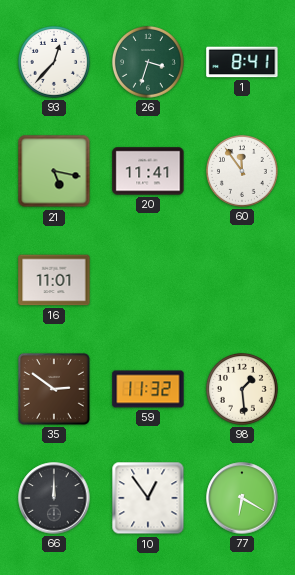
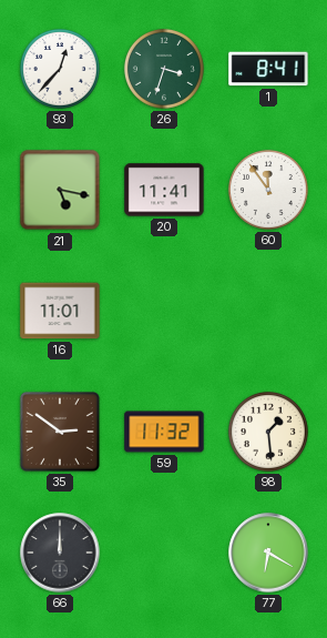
10: 12:54 -> none (148, 498)
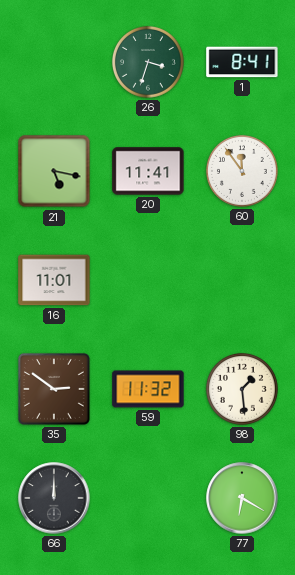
93: 12:37 -> none (60, 69)
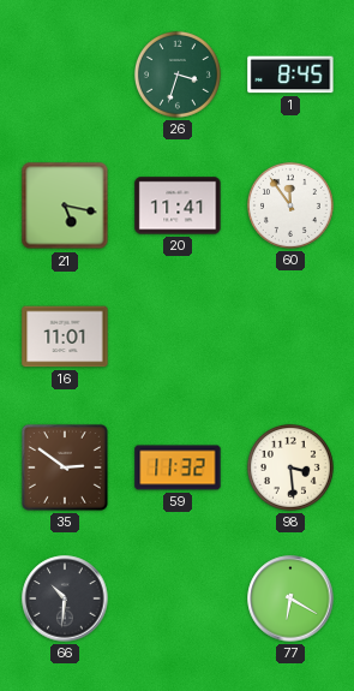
1: 8:41 -> 8:45 (290, 75)
98: 1:29 -> 3:29 (290, 467)
66: 12:00 -> 10:31 (65, 598)
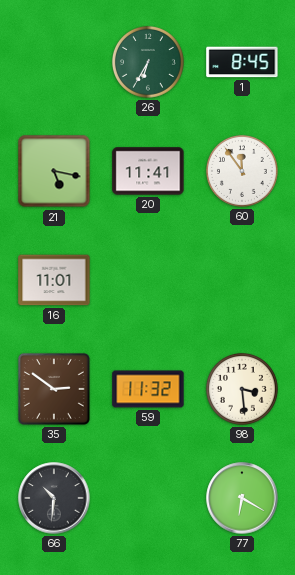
26: 3:33 -> 6:35 (148, 62)
